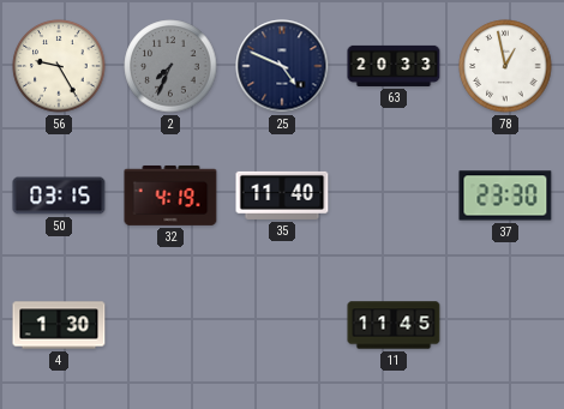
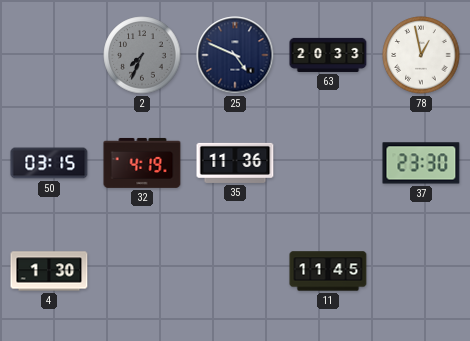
56: 9:25 -> none (59, 66)
35: 11:40 -> 11:36 (235, 163)
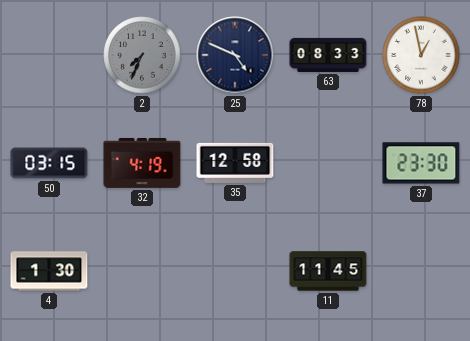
63: 20:33 -> 08:33 (328, 55)
35: 11:36 -> 12:58 (235, 163)
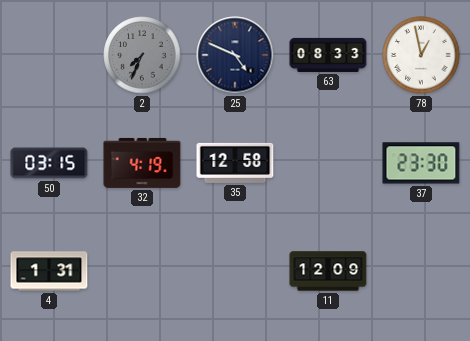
4: 1:30 -> 1:31 (49, 271)
11: 11:45 -> 12:09 (328, 271)
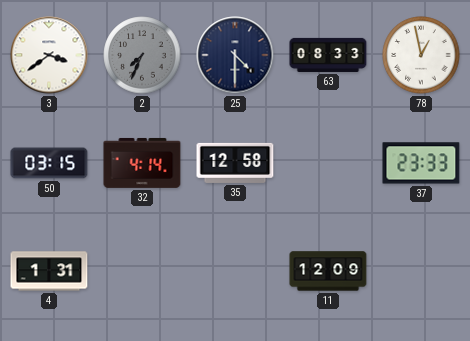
3: none -> 3:39 (49, 55)
25: 4:49 -> 4:30 (235, 55)
32: 4:19 -> 4:14 (142, 163)
37: 23:30 -> 23:33 (421, 163)
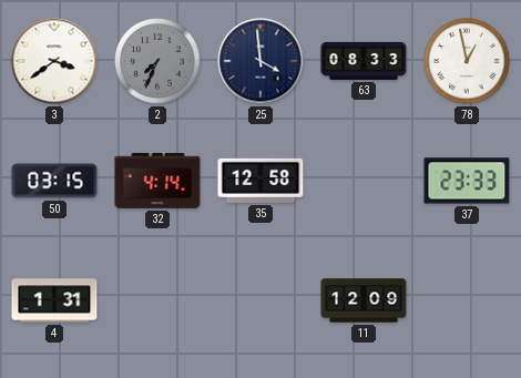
25: 4:30 -> 3:59 (260, 61)
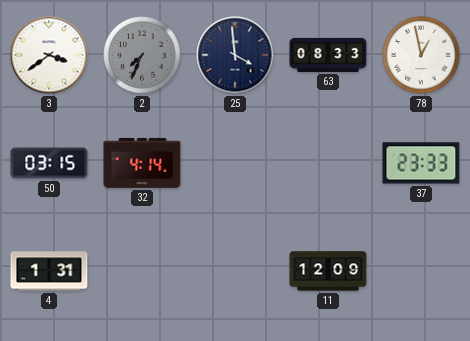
35: 12:58 -> none (260, 181)
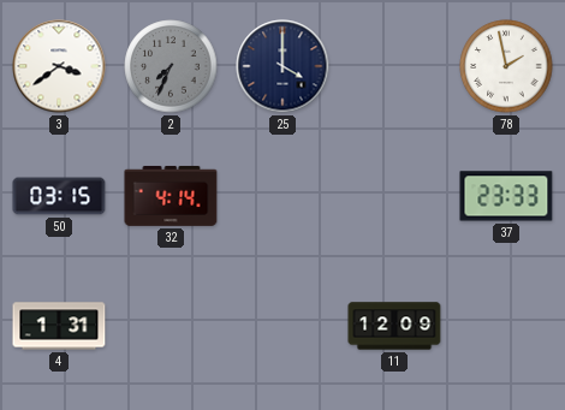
25: 3:59 -> 4:00 (282, 66)
63: 08:33 -> none (328, 55)
78: 12:58 -> 1:58 (506, 66)
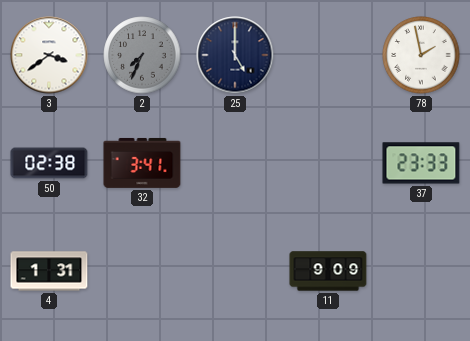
25: 4:00 -> 5:00 (235, 55)
50: 03:15 -> 02:38 (49, 163)
32: 4:14 -> 3:41 (142, 163)
11: 12:09 -> 9:09 (328, 271)
